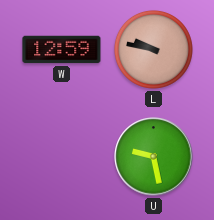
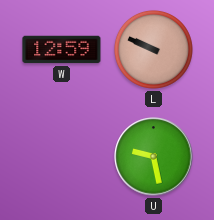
L: 9:47 -> 9:49 (153, 49)
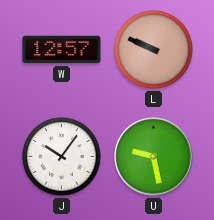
W: 12:59 -> 12:57 (62, 50)
J: none -> 10:06 (61, 156)
